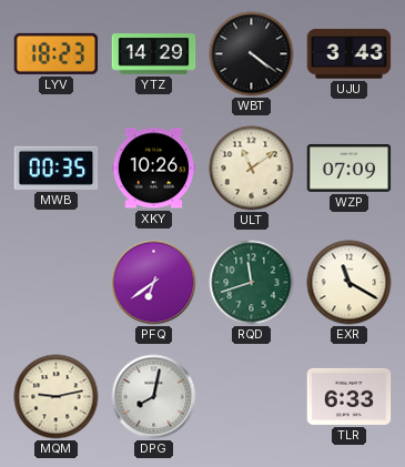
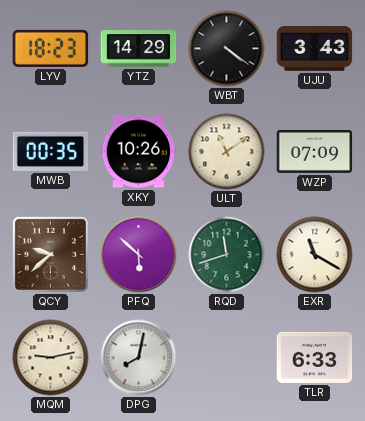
QCY: none -> 9:38 (50, 254)
PFQ: 6:39 -> 5:52 (139, 255)
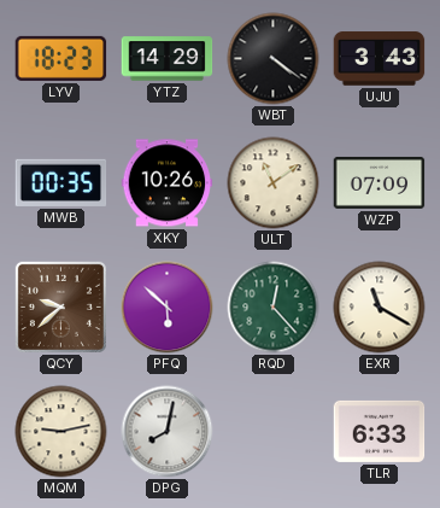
RQD: 11:42 -> 12:23 (274, 308)
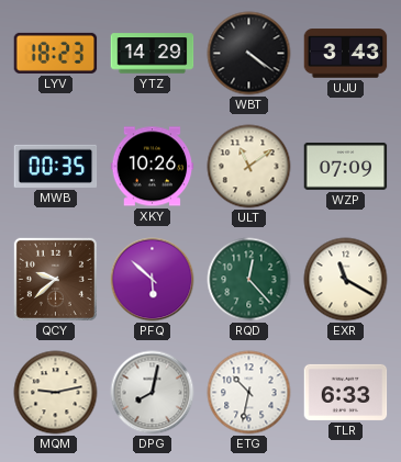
ETG: none -> 10:32 (249, 393)
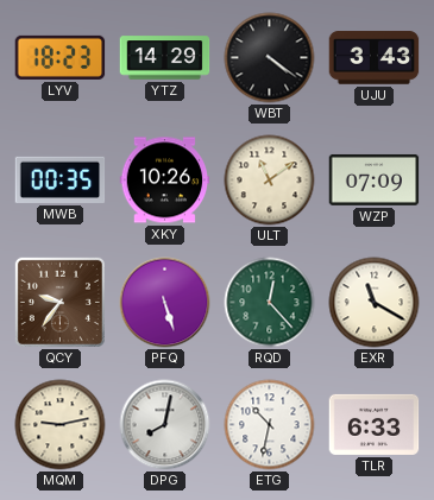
QCY: 9:38 -> 9:36 (59, 302)
PFQ: 5:52 -> 5:27 (165, 303)
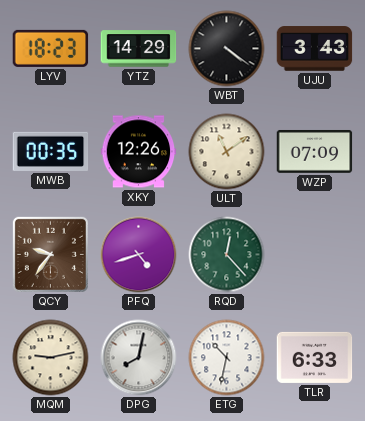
XKY: 10:26 -> 12:26 (139, 152)
PFQ: 5:27 -> 4:42 (139, 255)
EXR: 11:20 -> none (375, 303)
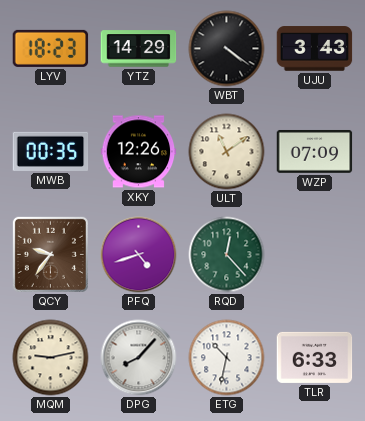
DPG: 8:02 -> 8:07 (139, 358)
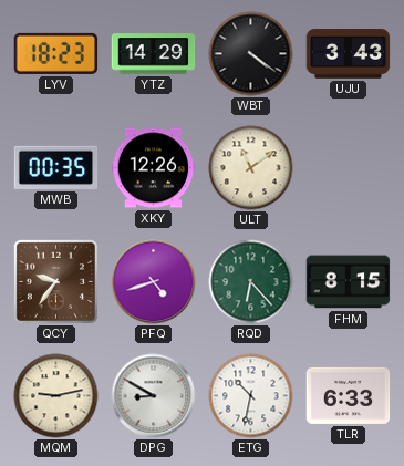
WZP: 07:09 -> none (315, 152)
RQD: 12:23 -> 6:23 (251, 282)
FHM: none -> 8:15 (349, 282)
DPG: 8:07 -> 8:50 (154, 396)
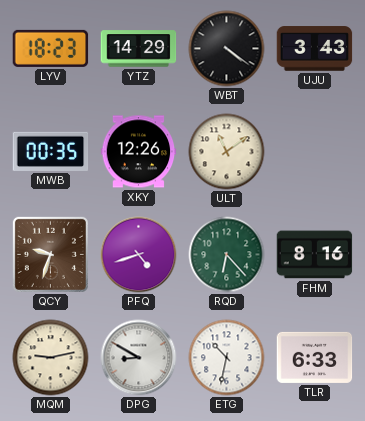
QCY: 9:36 -> 9:33 (50, 254)
FHM: 8:15 -> 8:16 (315, 255)
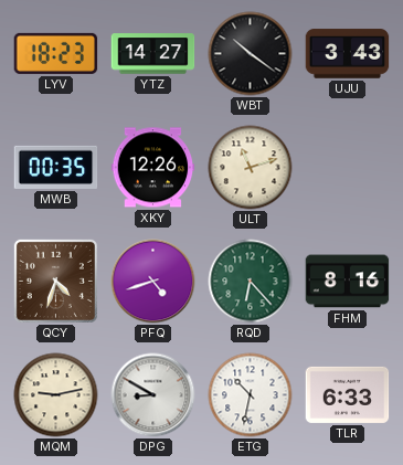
YTZ: 14:29 -> 14:27 (153, 54)
WBT: 4:21 -> 10:21 (251, 54)
ULT: 11:09 -> 11:12 (251, 168)
QCY: 9:33 -> 4:33 (55, 281)
